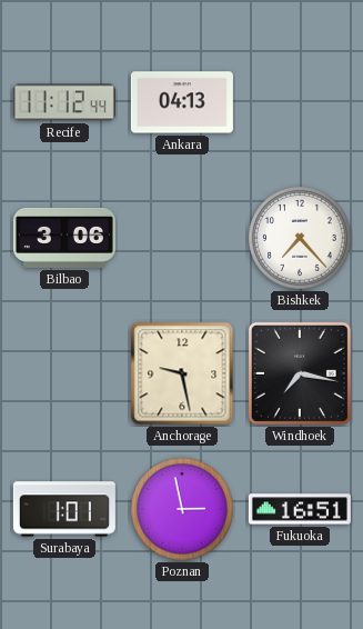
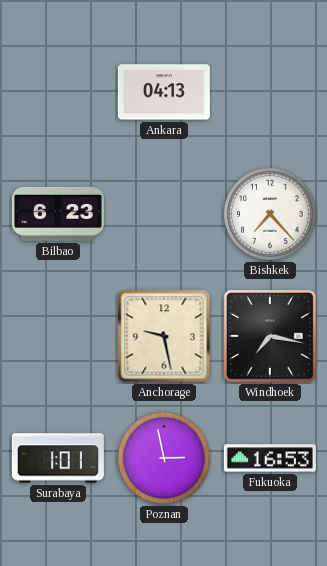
Recife: 11:12 -> none (64, 102)
Bilbao: 3:06 -> 6:23 (58, 214)
Fukuoka: 16:51 -> 16:53 (270, 458)
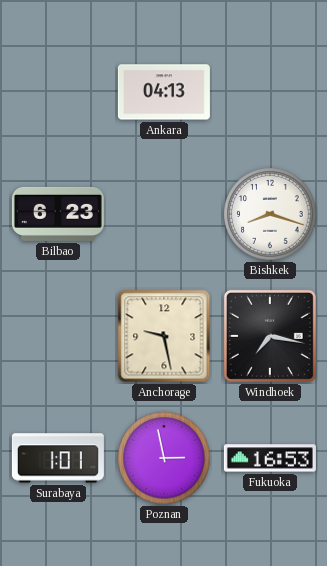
Bishkek: 7:23 -> 8:18 (270, 214)
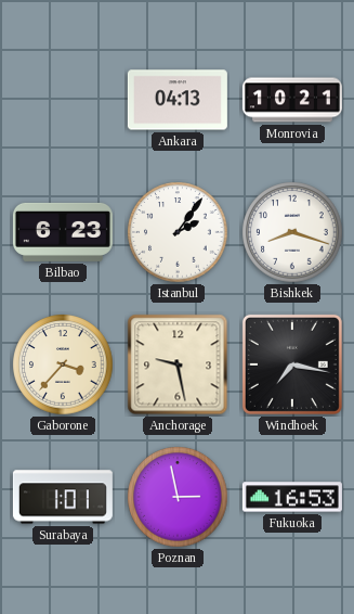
Monrovia: none -> 10:21 (292, 100)
Istanbul: none -> 2:06 (178, 232)
Gaborone: none -> 3:37 (63, 364)
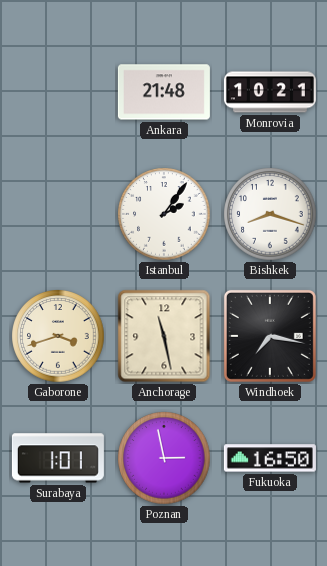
Ankara: 04:13 -> 21:48 (164, 92)
Bilbao: 6:23 -> none (63, 232)
Gaborone: 3:37 -> 3:42 (58, 336)
Anchorage: 9:28 -> 11:28 (164, 336)
Fukuoka: 16:53 -> 16:50 (270, 458)
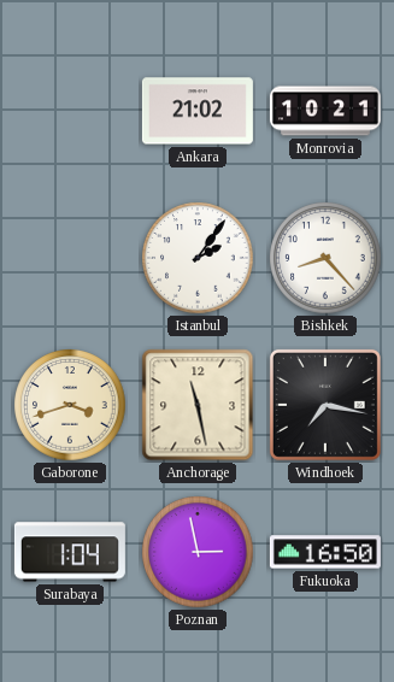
Ankara: 21:48 -> 21:02 (198, 111)
Bishkek: 8:18 -> 8:23 (325, 258)
Surabaya: 1:01 -> 1:04 (70, 552)
